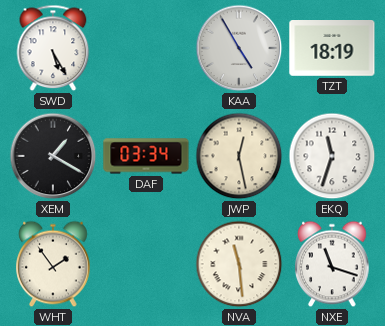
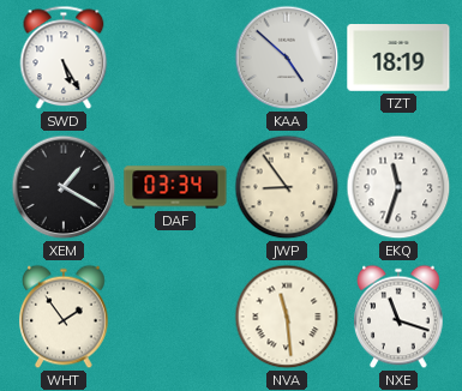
KAA: 4:55 -> 4:52 (287, 58)
JWP: 12:28 -> 8:54 (287, 187)
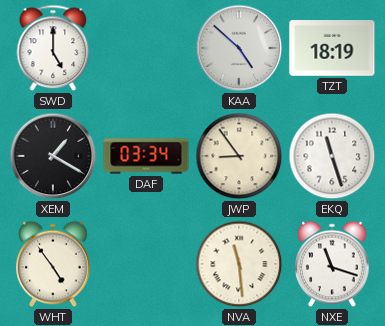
SWD: 5:25 -> 5:00 (53, 48)
EKQ: 11:33 -> 11:27 (332, 156)
WHT: 1:54 -> 4:54 (53, 264)
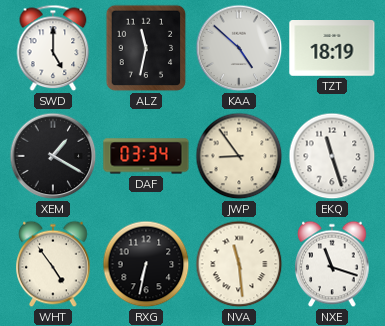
ALZ: none -> 11:32 (146, 48)
RXG: none -> 6:32 (146, 264)
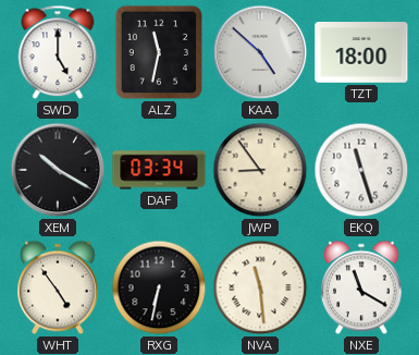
TZT: 18:19 -> 18:00 (361, 53)
XEM: 1:20 -> 10:20 (58, 170)
NXE: 11:18 -> 11:20 (361, 287)
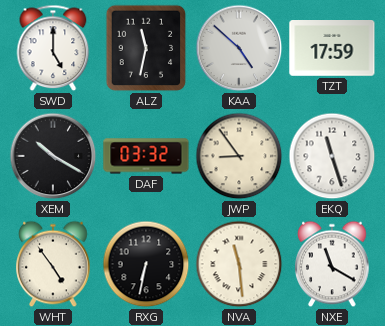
TZT: 18:00 -> 17:59 (332, 49)
DAF: 03:34 -> 03:32 (146, 156)
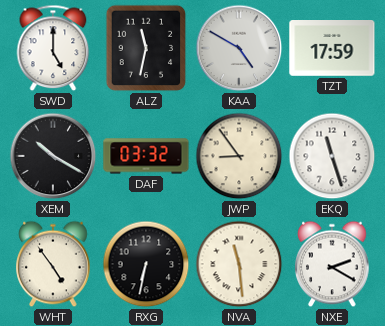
KAA: 4:52 -> 4:50 (239, 48)
NXE: 11:20 -> 2:20 (332, 264)
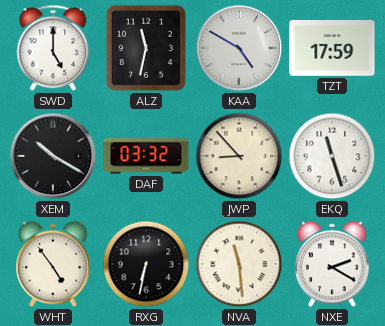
JWP: 8:54 -> 8:53 (239, 156)
